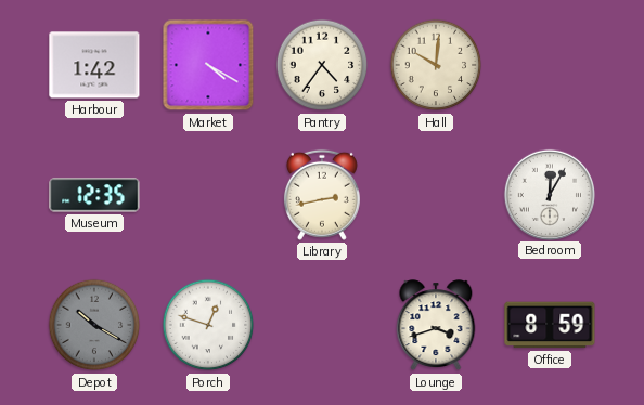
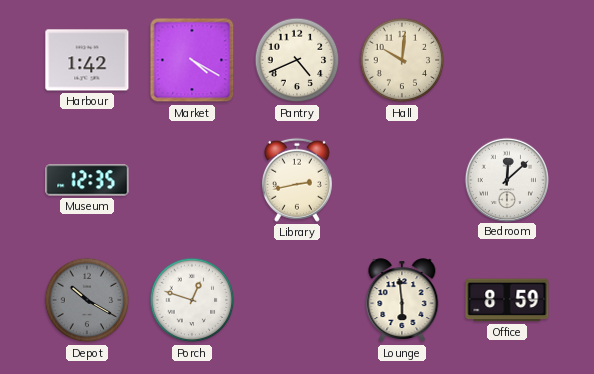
Pantry: 4:36 -> 4:41 (297, 60)
Bedroom: 12:05 -> 12:08 (506, 179)
Lounge: 3:42 -> 5:59 (402, 301)
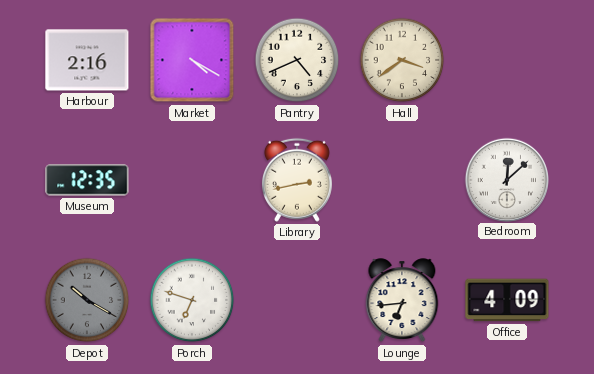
Harbour: 1:42 -> 2:16 (87, 60)
Hall: 10:01 -> 3:39 (402, 60)
Porch: 12:48 -> 6:48 (192, 300)
Lounge: 5:59 -> 6:44 (402, 301)
Office: 8:59 -> 4:09 (507, 300)
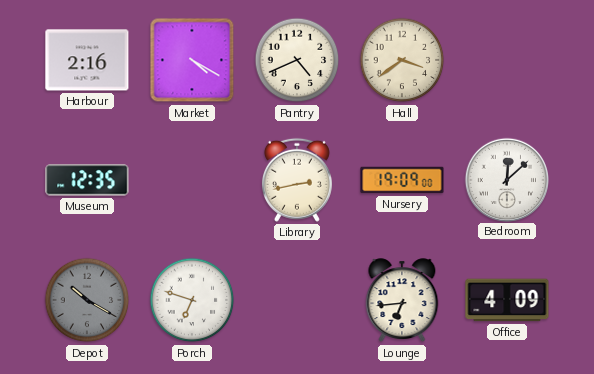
Nursery: none -> 19:09 (402, 180)
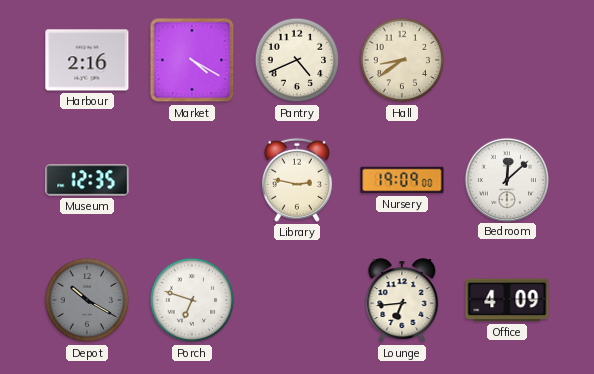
Hall: 3:39 -> 8:39 (402, 60)
Library: 2:43 -> 2:47 (297, 180)
